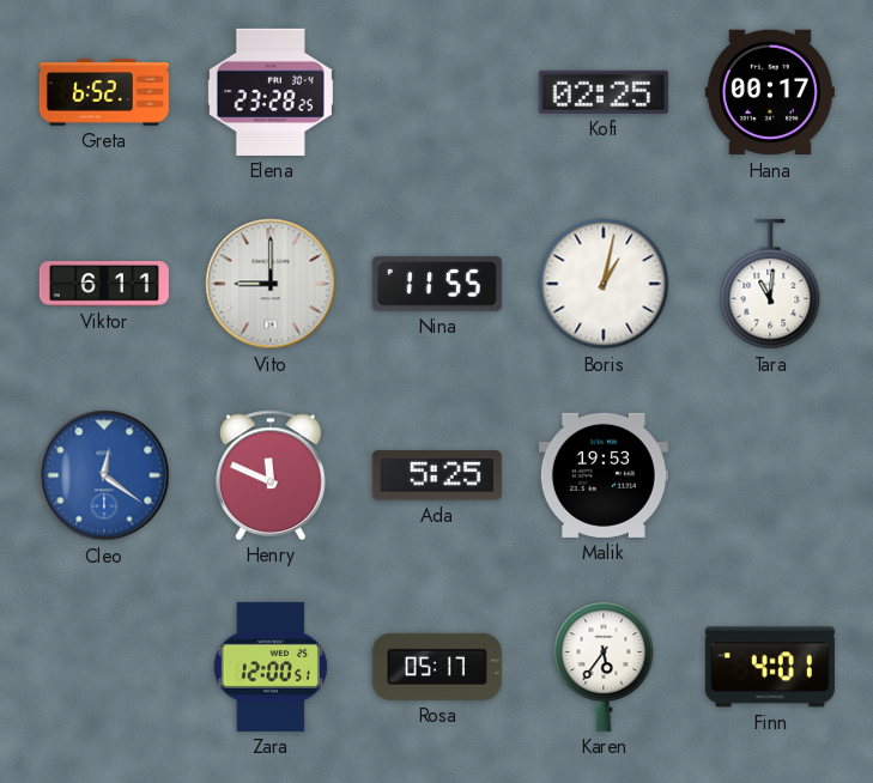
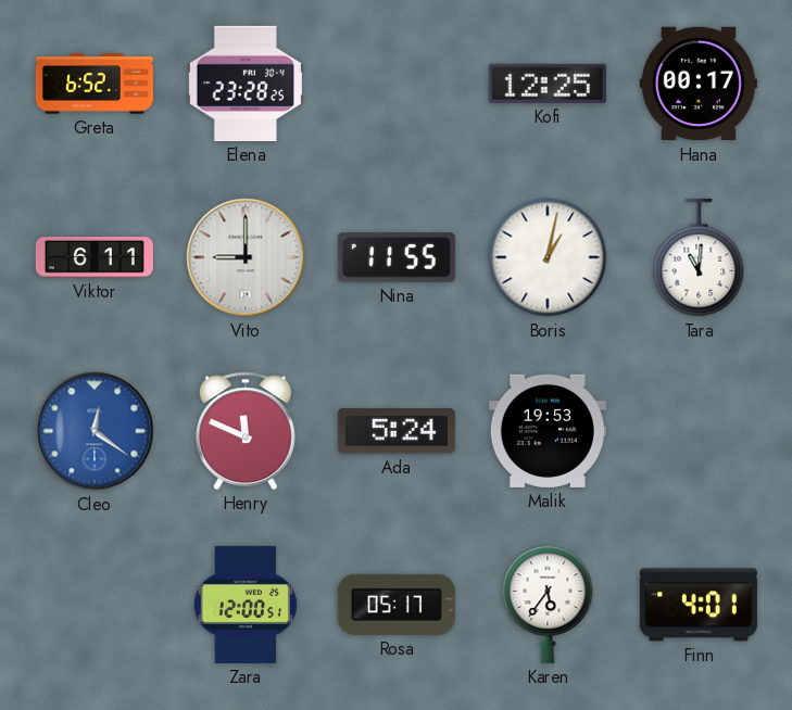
Kofi: 02:25 -> 12:25 (548, 84)
Ada: 5:25 -> 5:24 (397, 431)
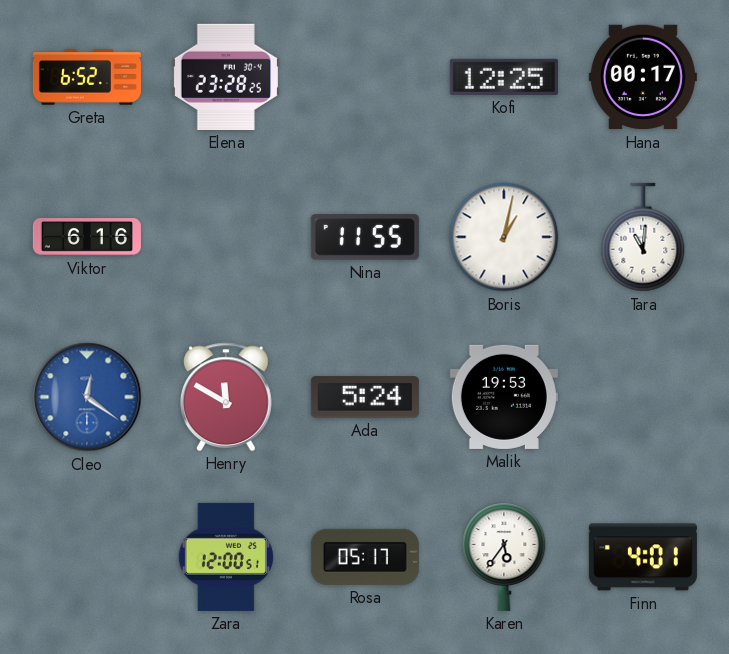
Viktor: 6:11 -> 6:16 (87, 237)
Vito: 9:00 -> none (246, 257)
Henry: 11:49 -> 11:50 (227, 397)
